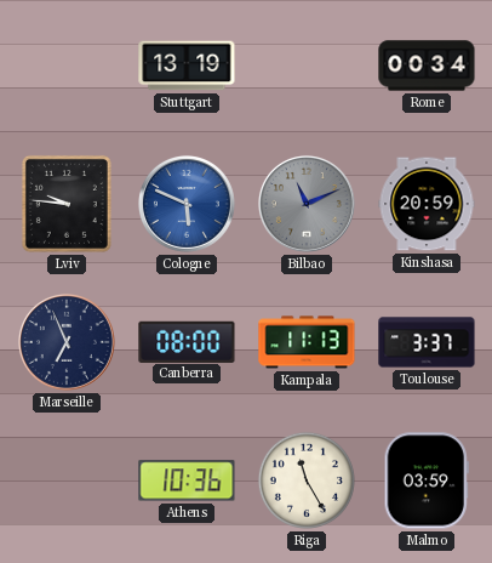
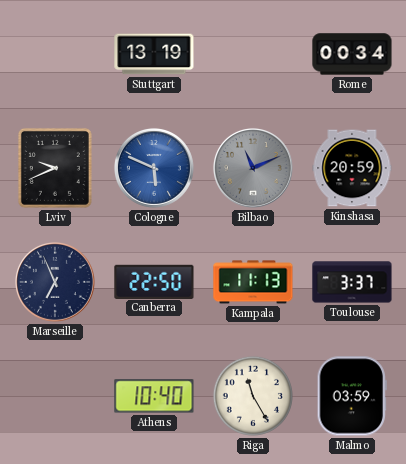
Lviv: 9:46 -> 9:41 (55, 168)
Canberra: 08:00 -> 22:50 (154, 281)
Athens: 10:36 -> 10:40 (154, 396)
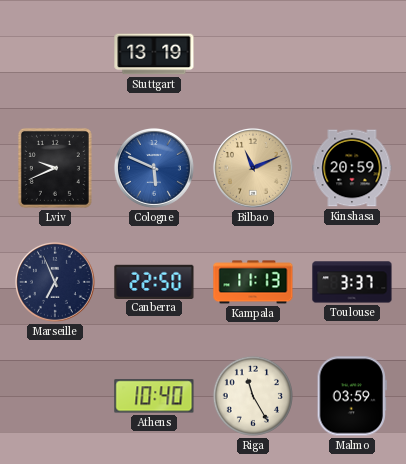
Rome: 00:34 -> none (352, 54)
Bilbao dial: grey -> champagne (253, 168)
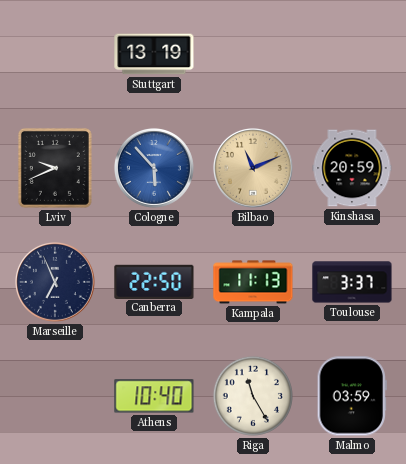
Cologne: 5:49 -> 5:53 (154, 168)
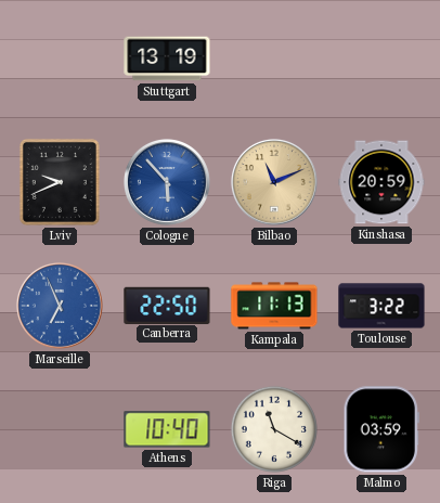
Marseille dial: navy -> blue (60, 306)
Toulouse: 3:37 -> 3:22 (381, 306)
Riga: 11:25 -> 11:20 (274, 429)
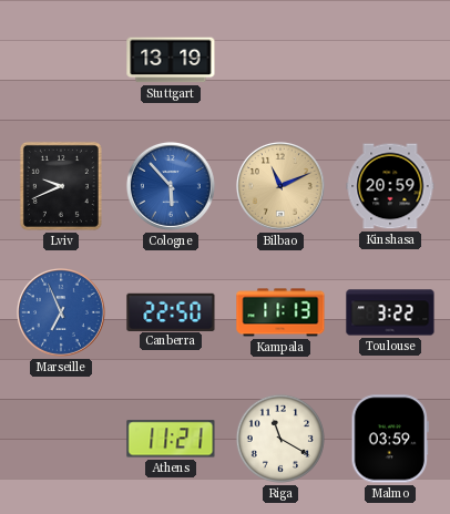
Athens: 10:40 -> 11:21 (171, 439)
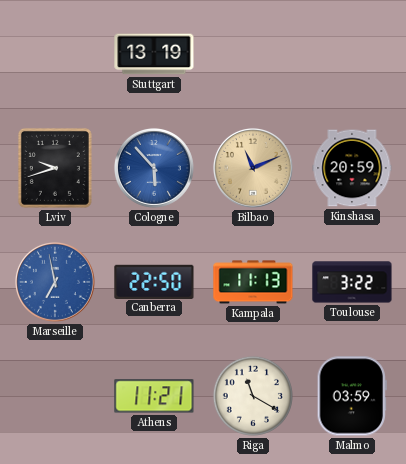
Lviv: 9:41 -> 9:42 (55, 168)
Marseille: 6:56 -> 6:58 (55, 282)
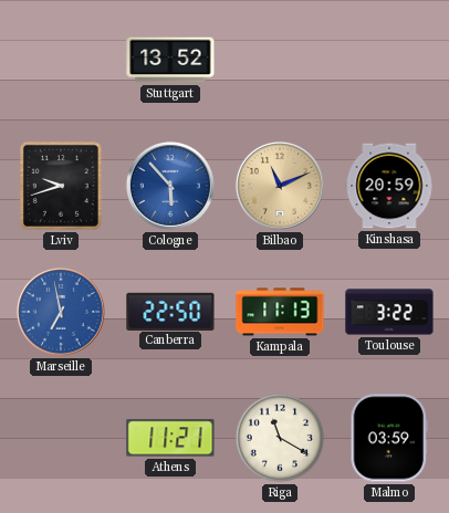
Stuttgart: 13:19 -> 13:52 (170, 60)
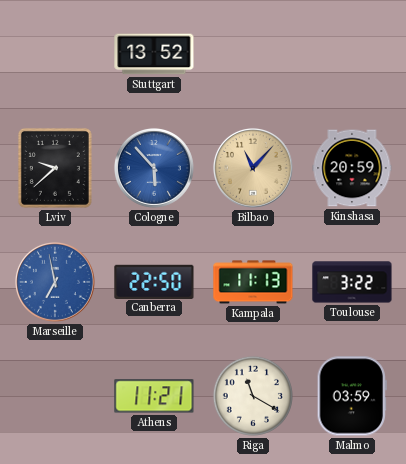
Lviv: 9:42 -> 9:38 (55, 168)
Bilbao: 11:11 -> 11:07 (253, 168)
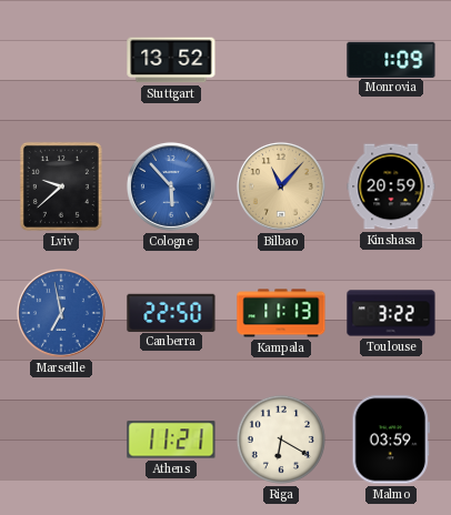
Monrovia: none -> 1:09 (391, 59)
Riga: 11:20 -> 6:20 (281, 440)
